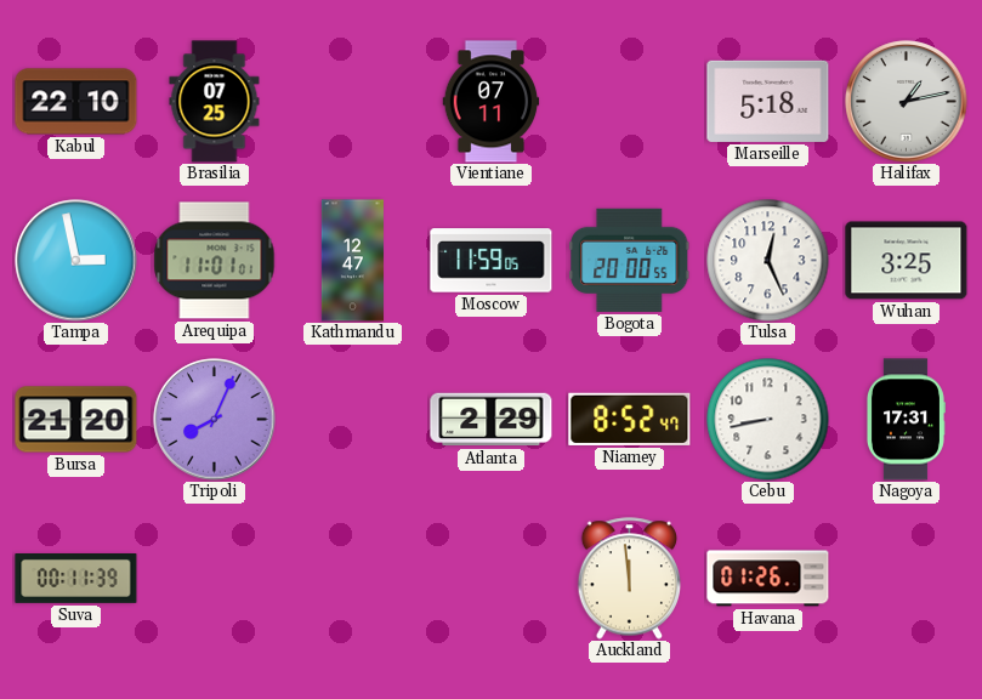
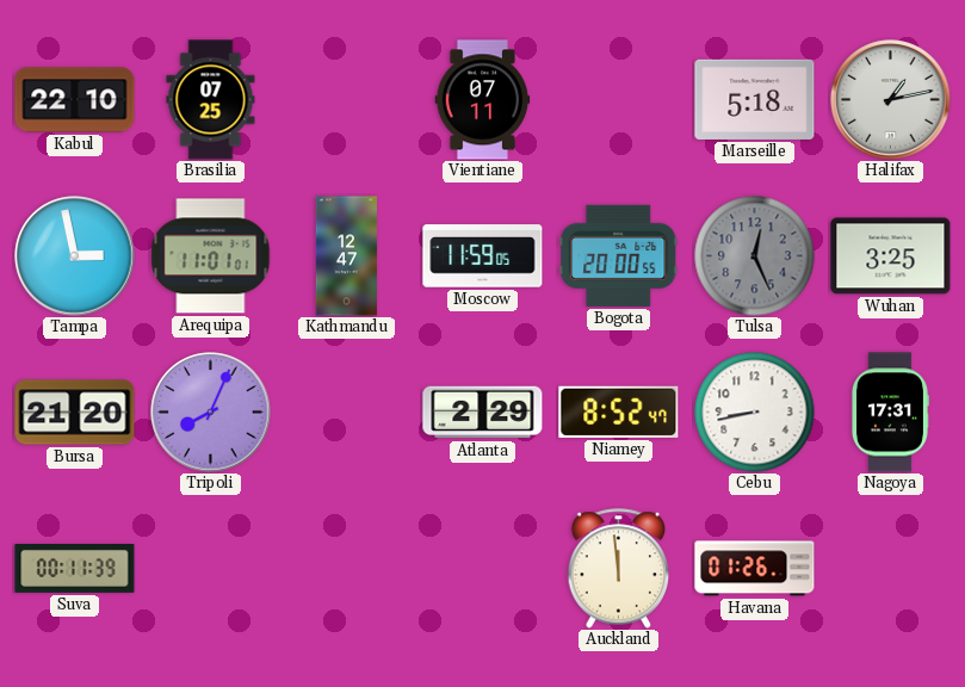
Tulsa dial: white -> grey (755, 256)
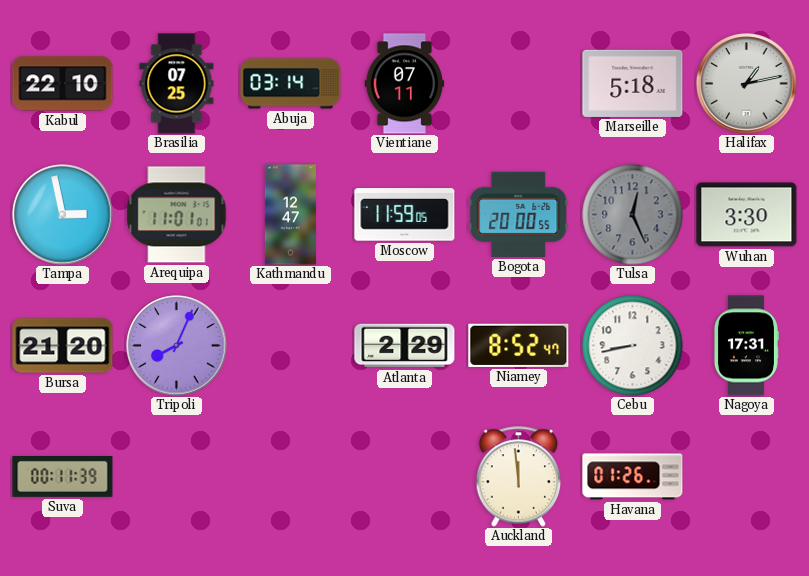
Abuja: none -> 03:14 (291, 84)
Wuhan: 3:25 -> 3:30 (747, 215)
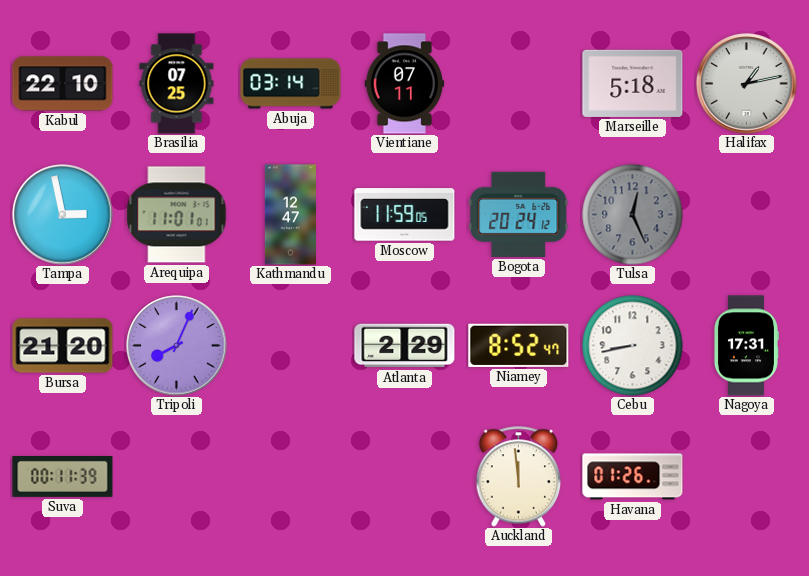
Bogota: 20:00 -> 20:24 (519, 214)
Wuhan: 3:30 -> none (747, 215)
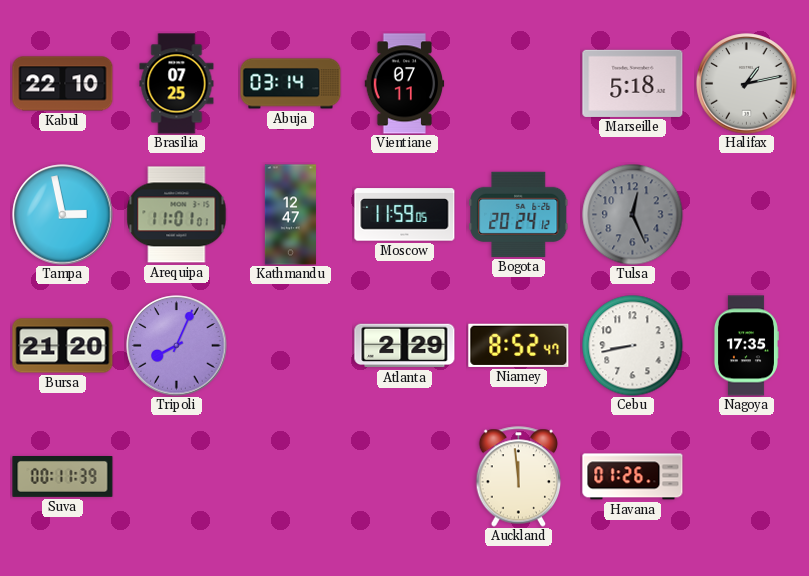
Nagoya: 17:31 -> 17:35 (746, 346)
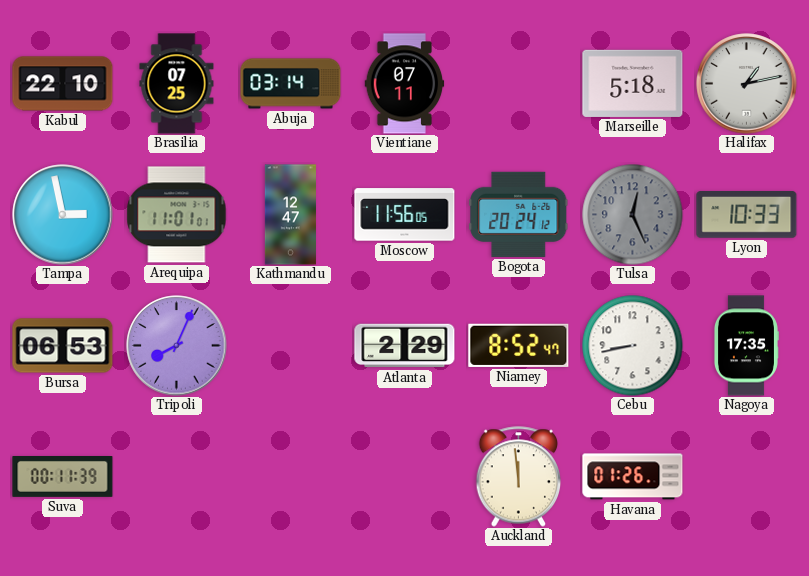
Moscow: 11:59 -> 11:56 (405, 215)
Lyon: none -> 10:33 (747, 215)
Bursa: 21:20 -> 06:53 (63, 346)
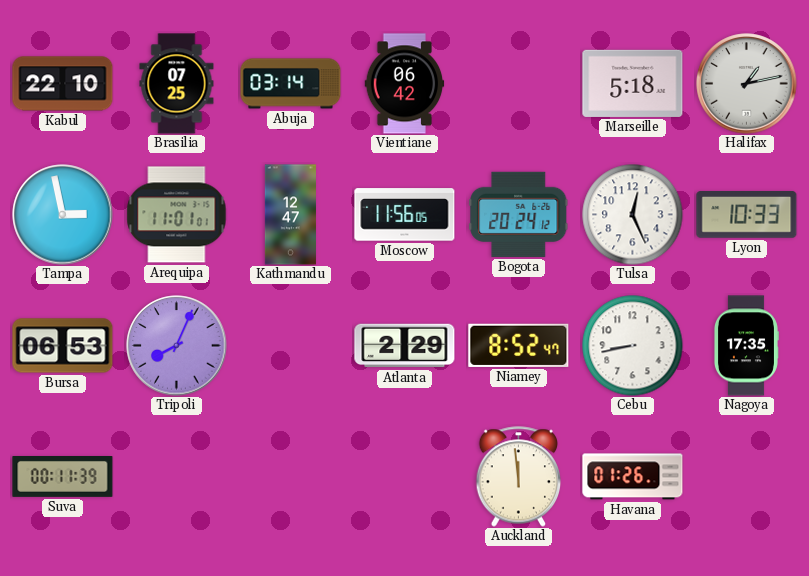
Vientiane: 07:11 -> 06:42 (405, 84)
Tulsa dial: grey -> white (633, 215)
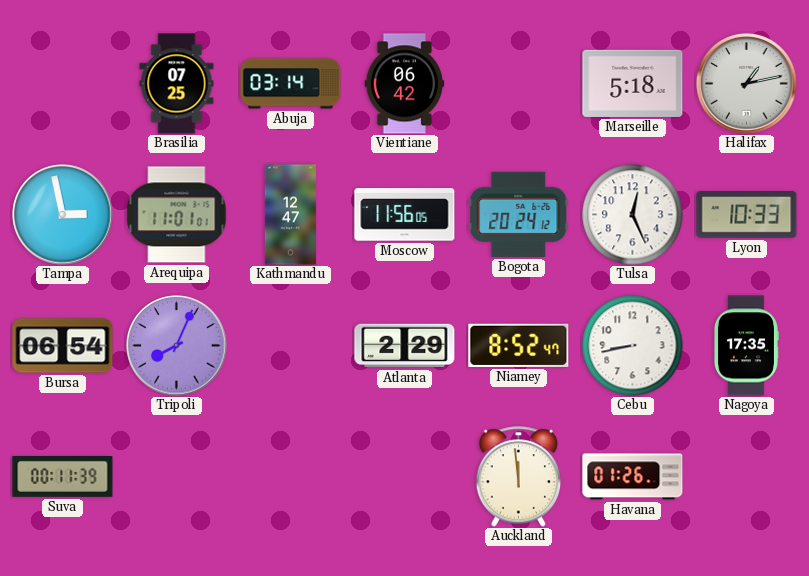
Kabul: 22:10 -> none (63, 84)
Bursa: 06:53 -> 06:54 (63, 346)
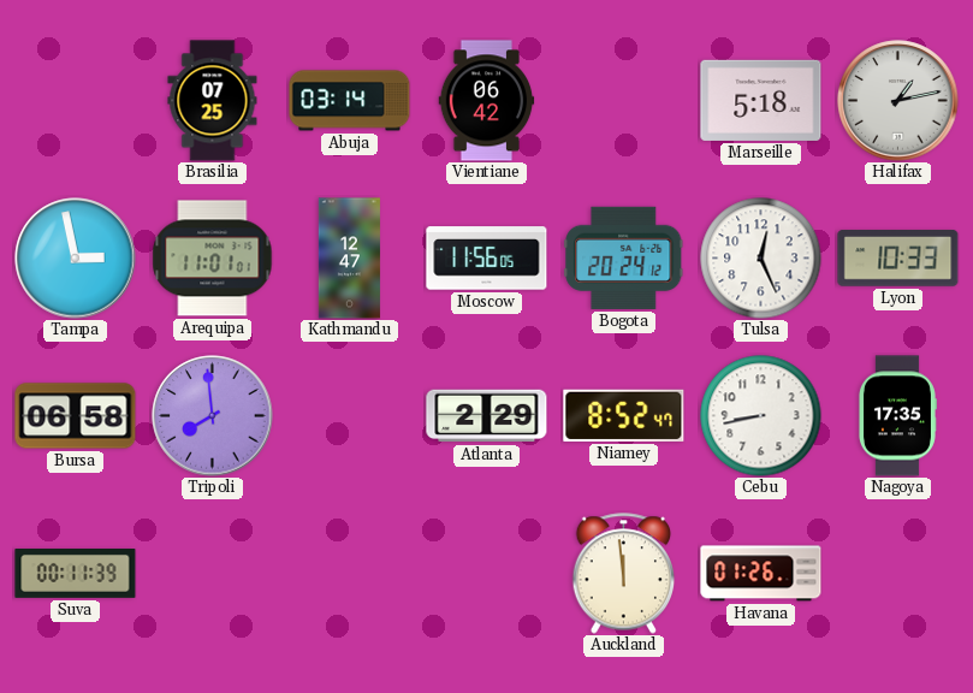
Bursa: 06:54 -> 06:58 (76, 416)
Tripoli: 8:04 -> 7:59 (213, 416)
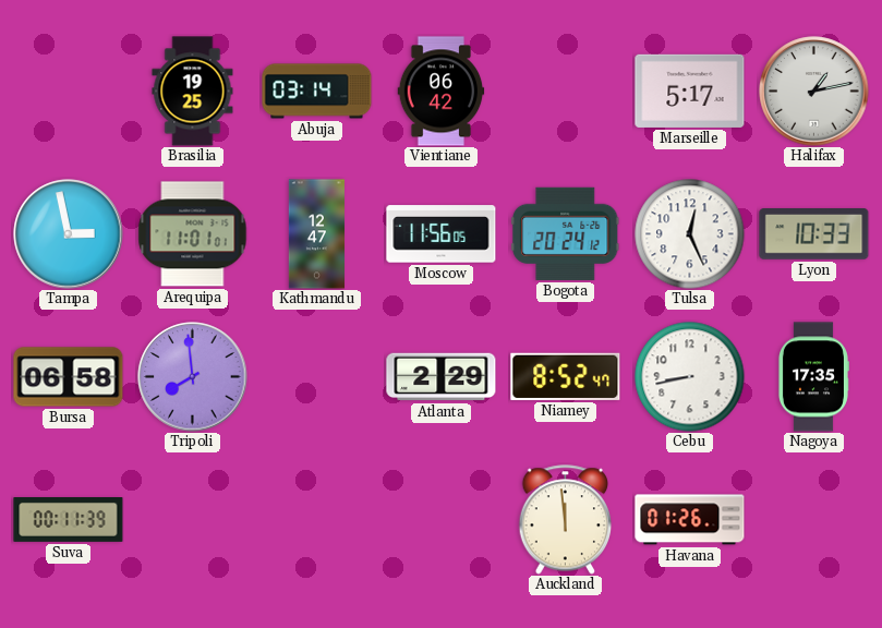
Brasilia: 07:25 -> 19:25 (193, 92)
Marseille: 5:18 -> 5:17 (690, 90)
